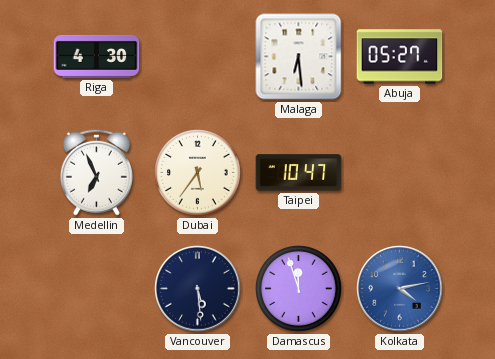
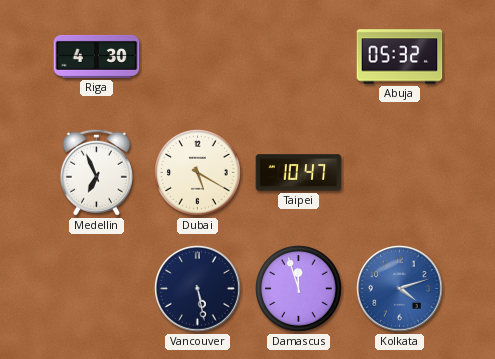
Malaga: 6:29 -> none (299, 57)
Abuja: 05:27 -> 05:32 (400, 57)
Dubai: 5:36 -> 5:20 (198, 173)
Vancouver: 5:29 -> 5:28 (198, 289)
Kolkata: 4:13 -> 4:12 (400, 289)
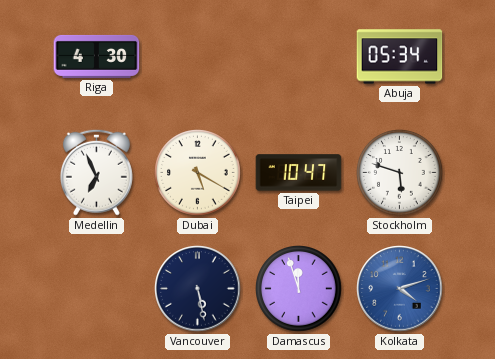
Abuja: 05:32 -> 05:34 (400, 57)
Stockholm: none -> 5:48 (400, 173)
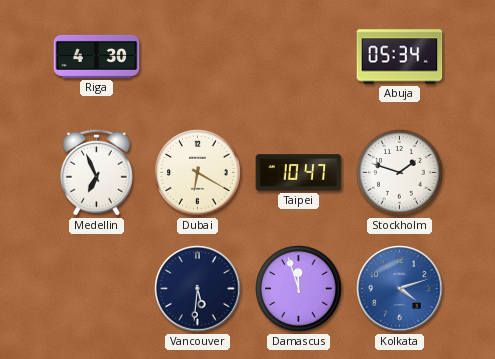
Dubai: 5:20 -> 6:20 (198, 173)
Stockholm: 5:48 -> 1:48 (400, 173)
Vancouver: 5:28 -> 5:31 (198, 289)
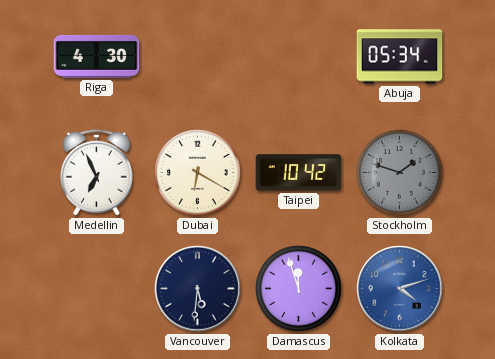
Taipei: 10:47 -> 10:42 (299, 173)
Stockholm dial: white -> grey (400, 173)
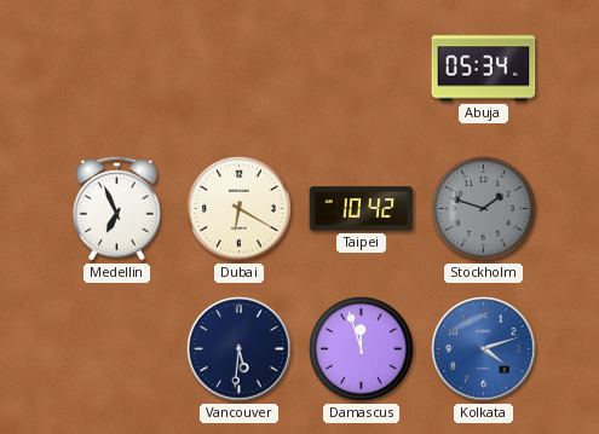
Riga: 4:30 -> none (97, 56)
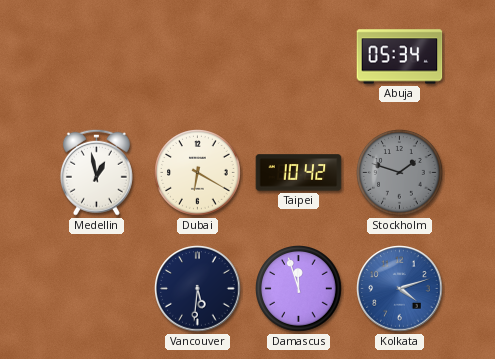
Medellin: 6:56 -> 12:58 (96, 172)
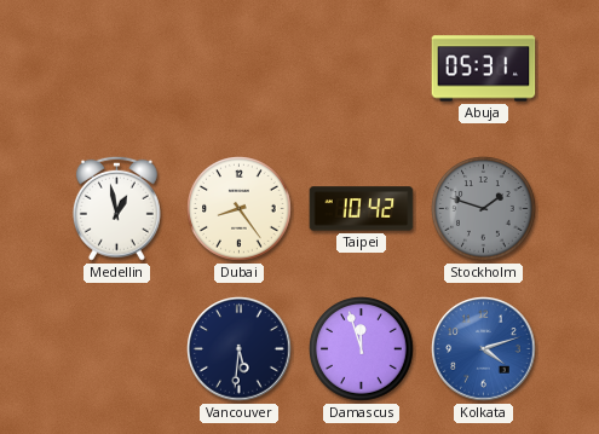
Abuja: 05:34 -> 05:31 (484, 69)
Dubai: 6:20 -> 8:24 (240, 209)
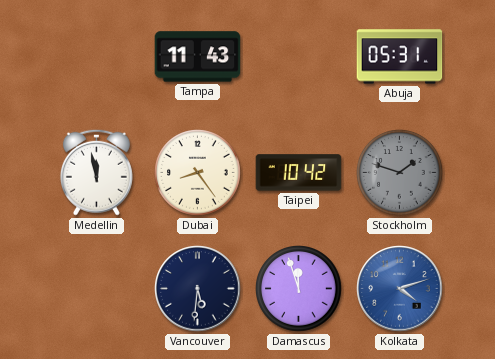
Tampa: none -> 11:43 (198, 57)
Medellin: 12:58 -> 11:58 (96, 172)
